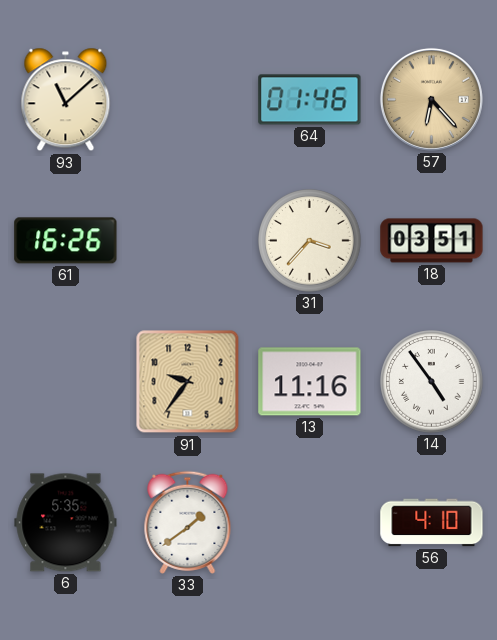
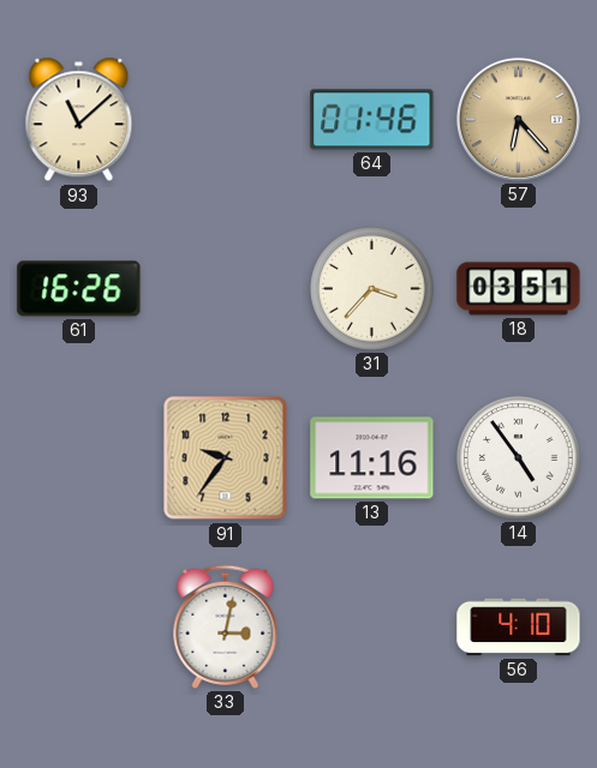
6: 5:35 -> none (66, 523)
33: 1:39 -> 3:02 (226, 626)
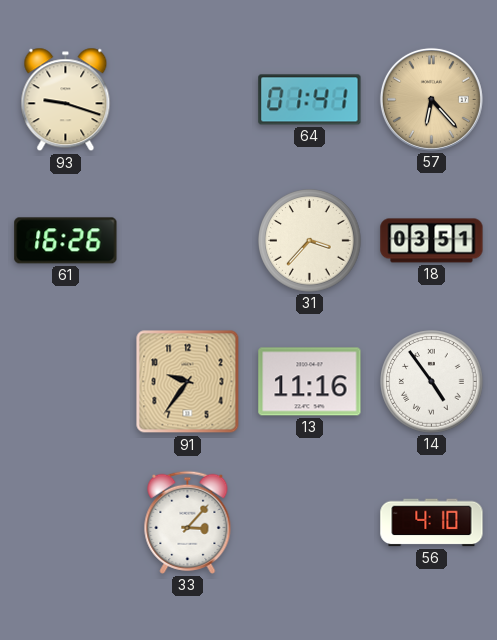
93: 11:08 -> 9:18 (66, 100)
64: 01:46 -> 01:41 (310, 100)
33: 3:02 -> 3:07 (188, 522)
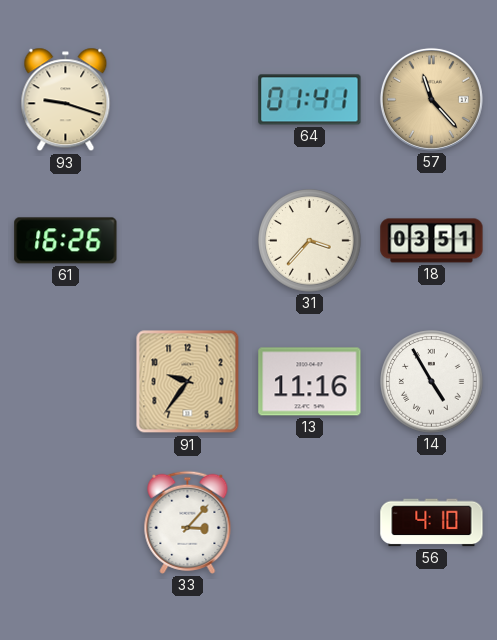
57: 6:23 -> 11:23 (431, 99)
14: 4:54 -> 4:55 (432, 382)
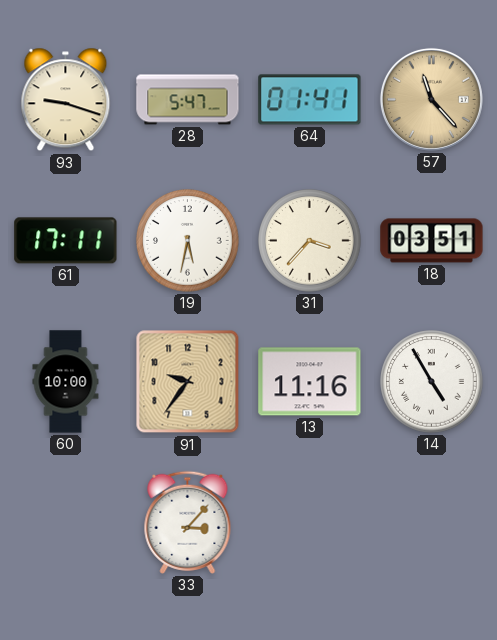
28: none -> 5:47 (188, 100)
61: 16:26 -> 17:11 (66, 241)
19: none -> 5:32 (188, 241)
60: none -> 10:00 (66, 382)
56: 4:10 -> none (432, 523)
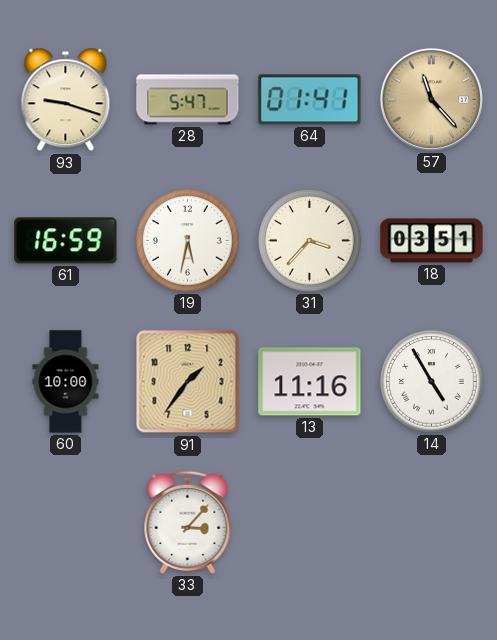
61: 17:11 -> 16:59 (66, 241)
91: 9:36 -> 1:36 (188, 382)
